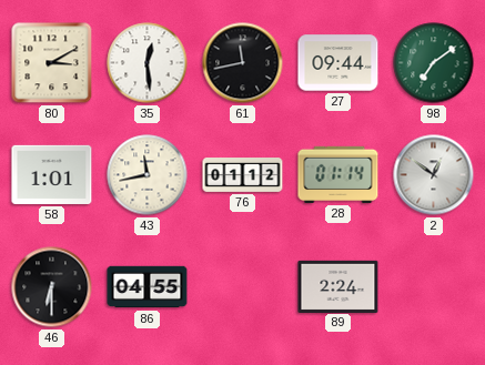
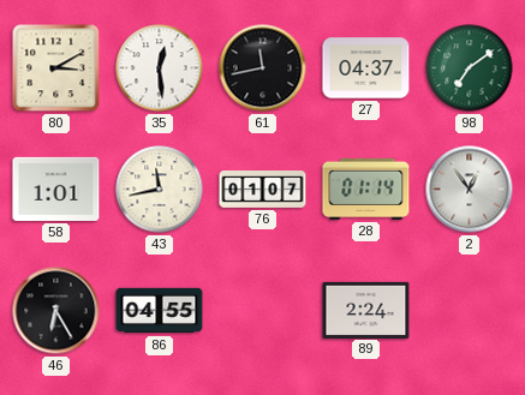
27: 09:44 -> 04:37 (366, 68)
76: 01:12 -> 01:07 (263, 190)
2: 12:51 -> 12:54 (470, 190)
46: 6:30 -> 6:25 (56, 311)
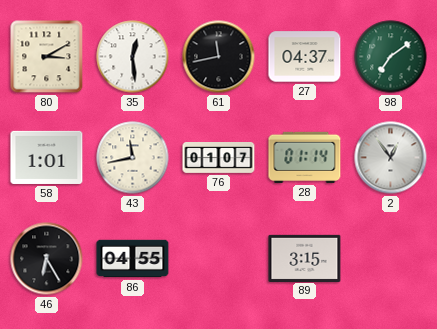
89: 2:24 -> 3:15 (305, 258)
